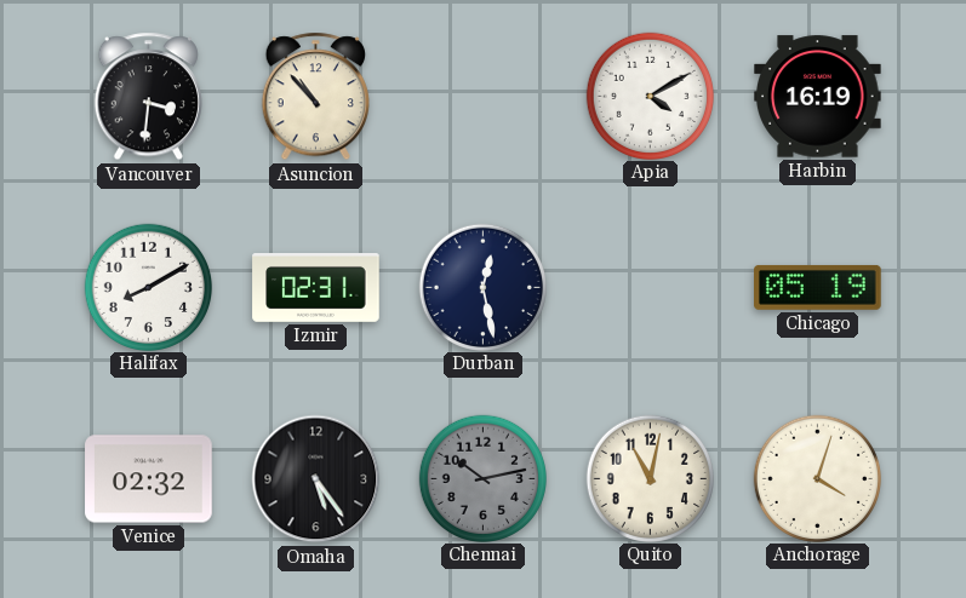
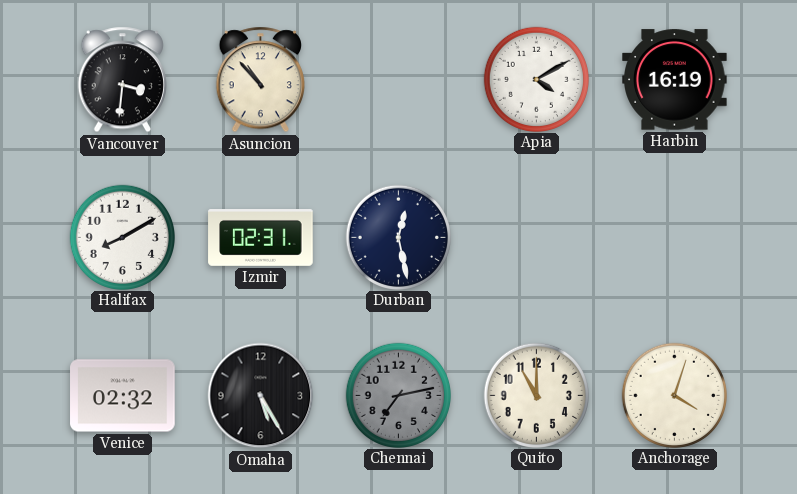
Chicago: 05:19 -> none (818, 287)
Omaha: 5:24 -> 5:25 (261, 396)
Chennai: 10:13 -> 7:13 (398, 395)
Quito: 11:02 -> 11:00 (536, 395)
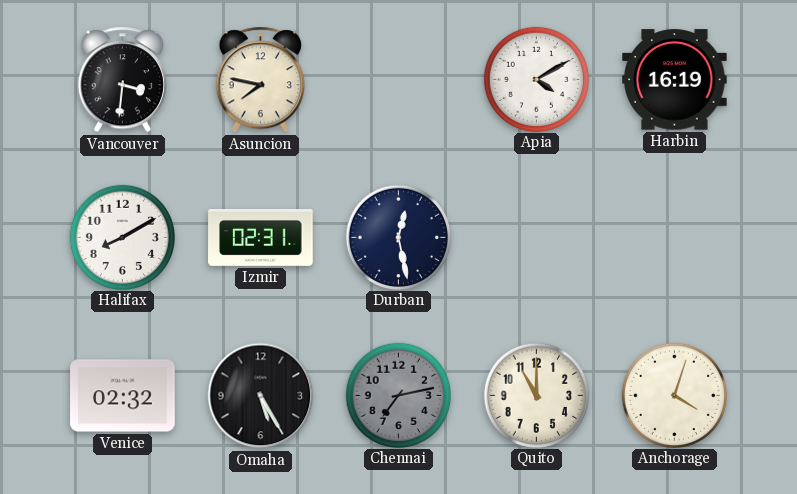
Asuncion: 10:53 -> 7:47 (260, 80)
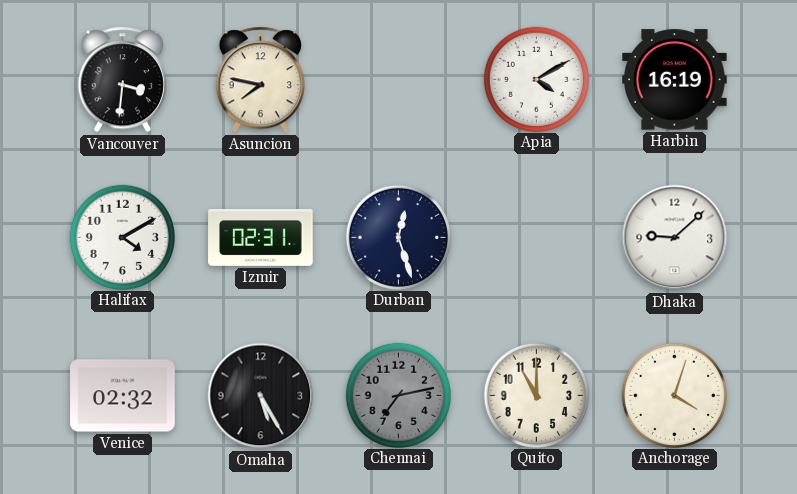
Halifax: 8:10 -> 4:10 (122, 237)
Durban: 12:28 -> 12:27 (398, 237)
Dhaka: none -> 9:08 (675, 238)
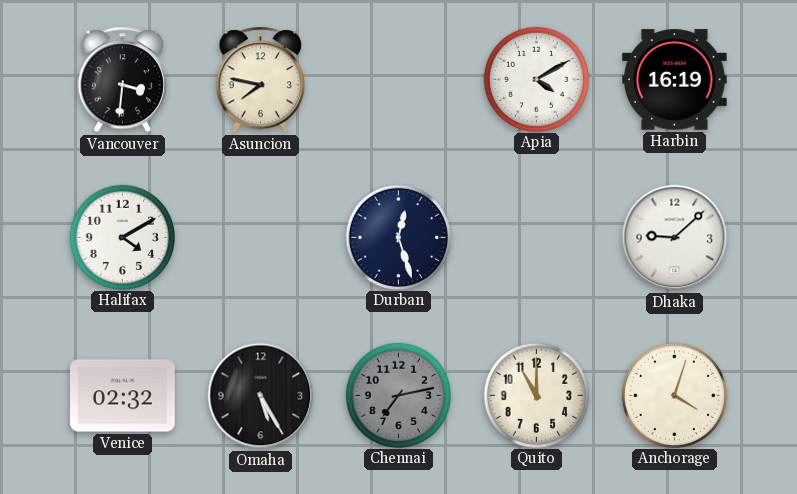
Izmir: 02:31 -> none (261, 238)
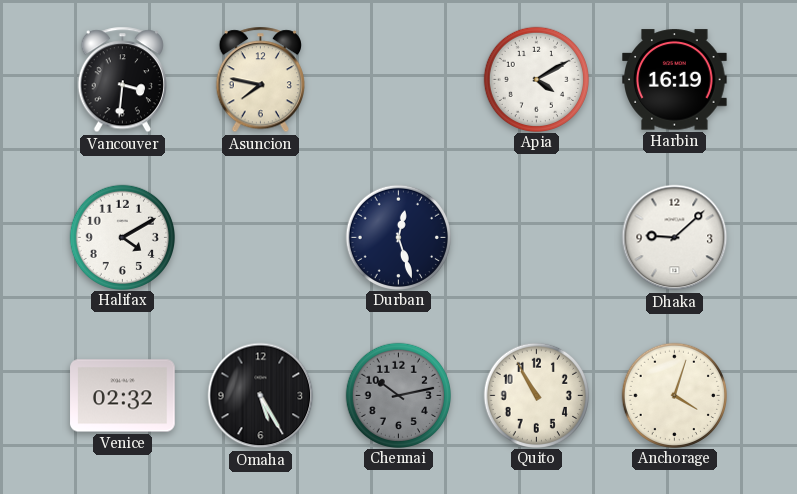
Chennai: 7:13 -> 10:13 (398, 395)
Quito: 11:00 -> 10:55 (536, 395)
